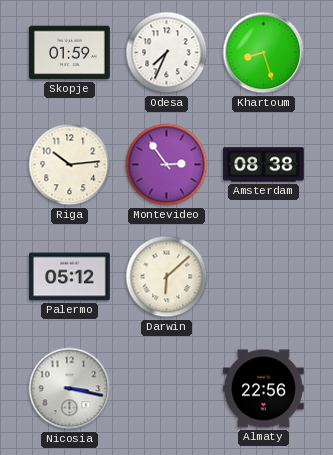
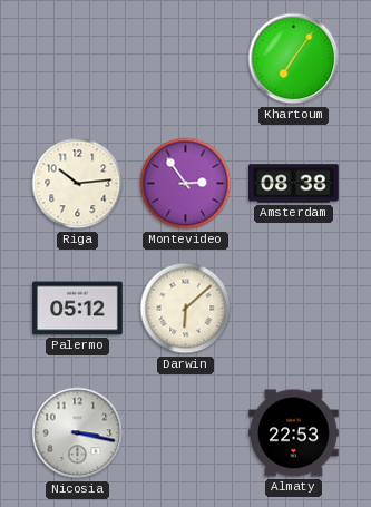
Skopje: 01:59 -> none (70, 53)
Odesa: 7:34 -> none (167, 53)
Khartoum: 8:27 -> 7:06 (294, 59)
Almaty: 22:56 -> 22:53 (294, 433)
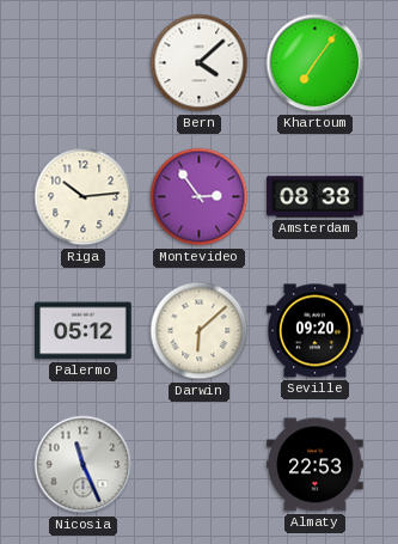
Bern: none -> 4:08 (200, 63)
Seville: none -> 09:20 (316, 331)
Nicosia: 3:17 -> 11:26 (84, 465)
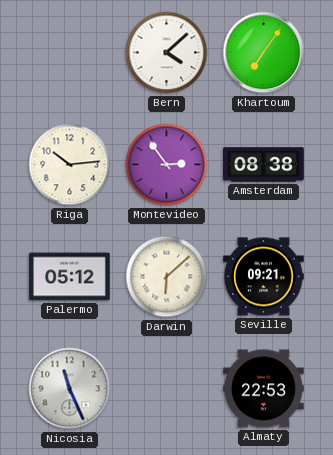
Seville: 09:20 -> 09:21 (264, 277)
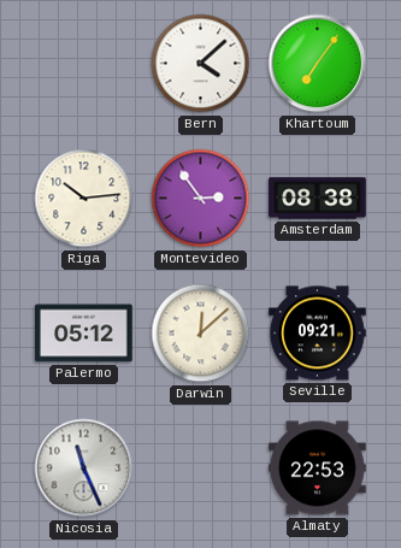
Darwin: 6:08 -> 12:08 (201, 334)
